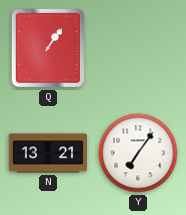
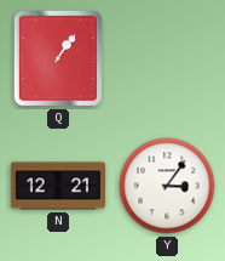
N: 13:21 -> 12:21 (58, 186)
Y: 7:06 -> 3:06 (167, 186)
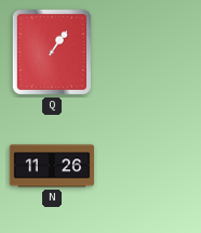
N: 12:21 -> 11:26 (52, 166)
Y: 3:06 -> none (167, 186)
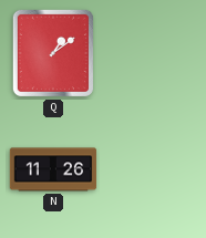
Q: 1:06 -> 1:09 (53, 53)
